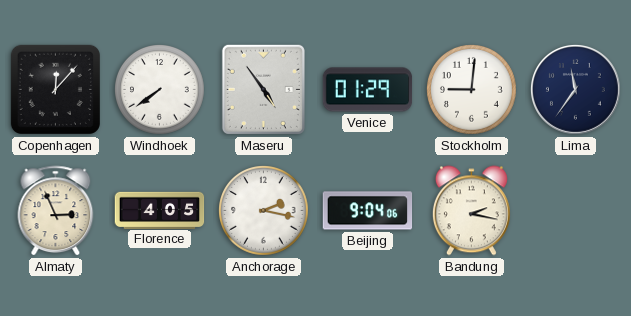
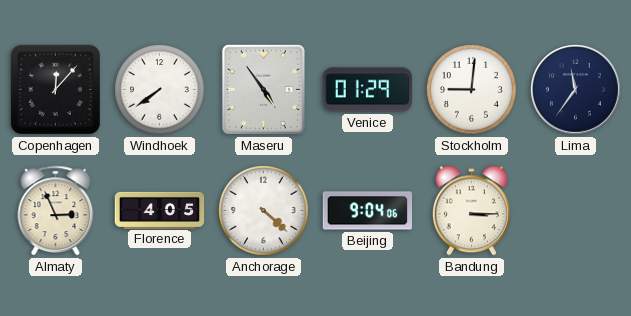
Anchorage: 2:17 -> 4:22 (264, 211)
Bandung: 2:17 -> 3:15 (471, 211)
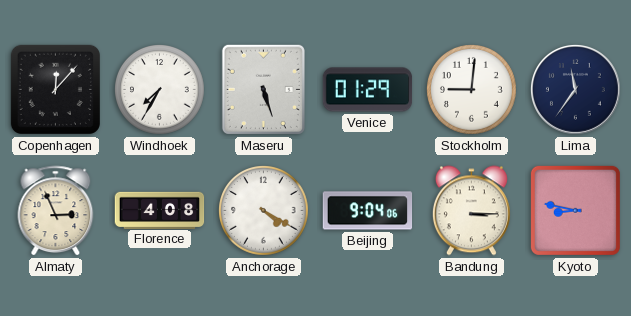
Windhoek: 7:39 -> 7:35 (160, 90)
Maseru: 4:54 -> 5:27 (263, 89)
Florence: 4:05 -> 4:08 (160, 210)
Anchorage: 4:22 -> 4:20 (264, 211)
Kyoto: none -> 8:47 (575, 210)
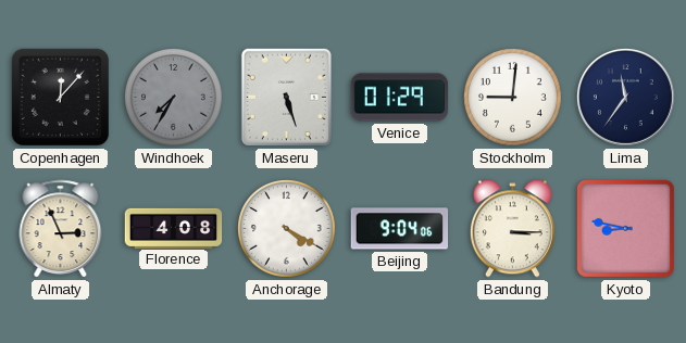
Windhoek dial: white -> grey (174, 98)
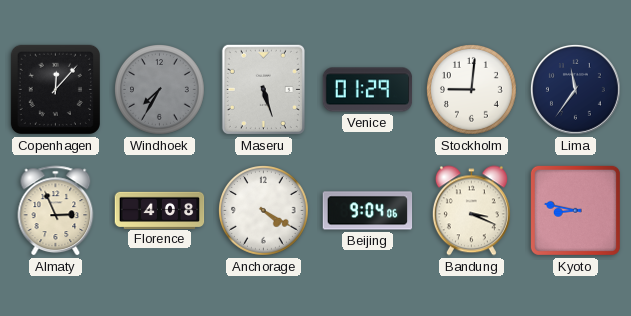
Bandung: 3:15 -> 3:19 (471, 211)
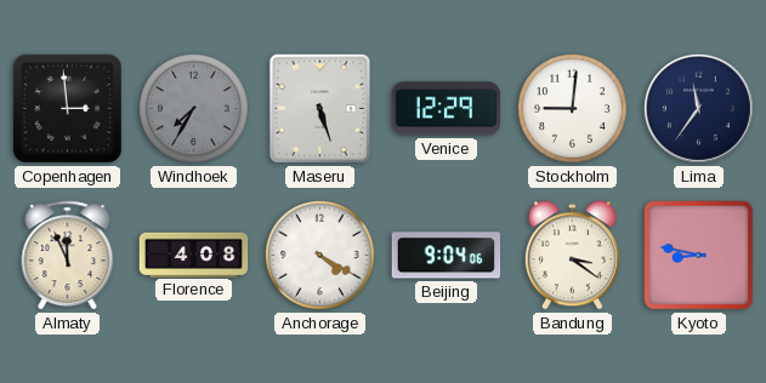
Copenhagen: 12:07 -> 2:59 (67, 108)
Venice: 01:29 -> 12:29 (447, 109)
Almaty: 2:56 -> 11:56 (68, 256)
Bandung: 3:19 -> 3:21 (572, 256)
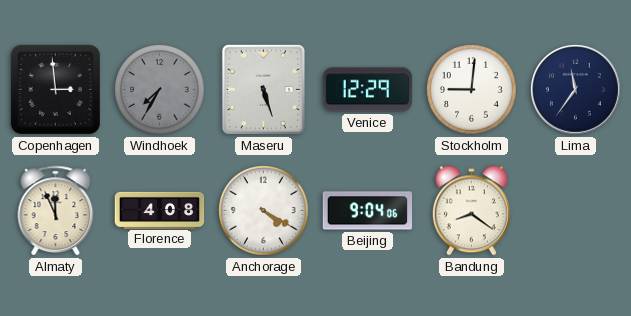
Bandung: 3:21 -> 8:21 (471, 211)
Kyoto: 8:47 -> none (698, 255)
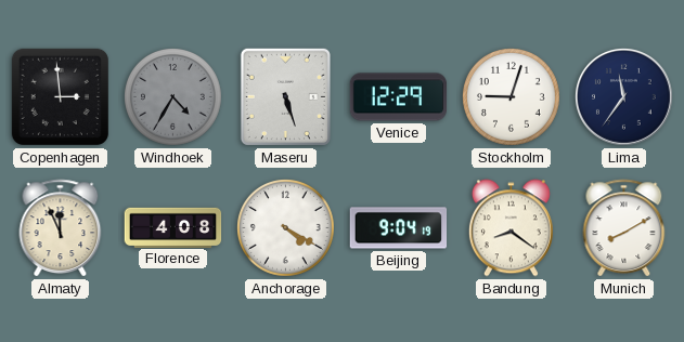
Windhoek: 7:35 -> 4:35 (173, 97)
Stockholm: 9:01 -> 9:03 (512, 97)
Beijing: 9:04:06 -> 9:04:19 (399, 228)
Munich: none -> 8:10 (624, 228)
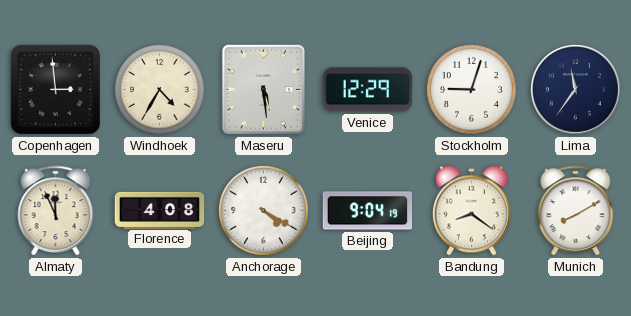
Windhoek dial: grey -> cream (160, 90)
Maseru: 5:27 -> 5:29 (263, 89)
